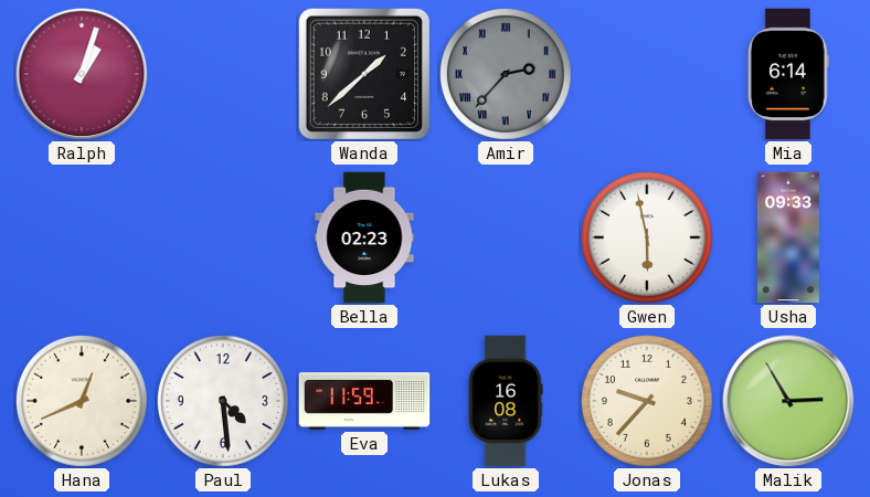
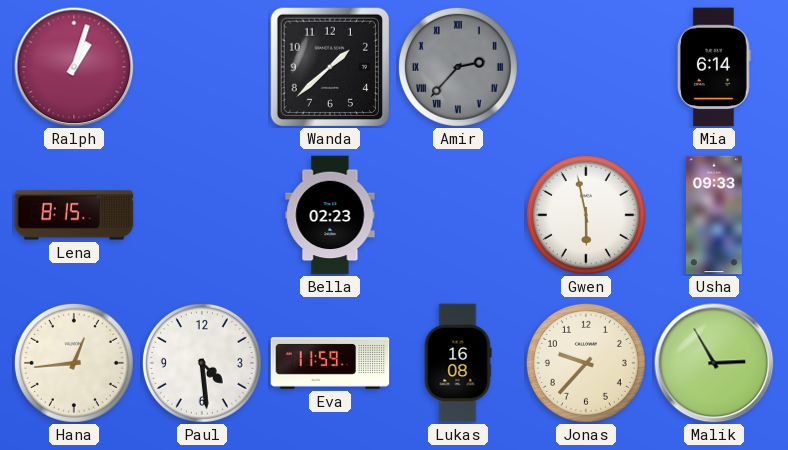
Lena: none -> 8:15 (74, 215)
Hana: 12:41 -> 12:44 (74, 363)
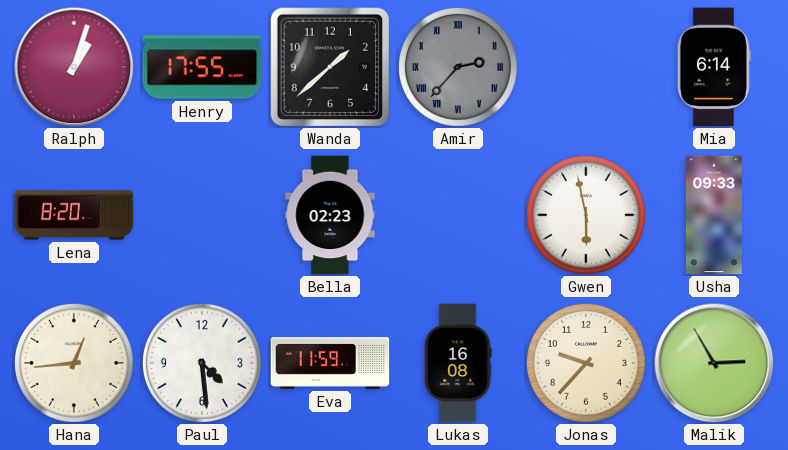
Henry: none -> 17:55 (202, 67)
Lena: 8:15 -> 8:20 (74, 215)
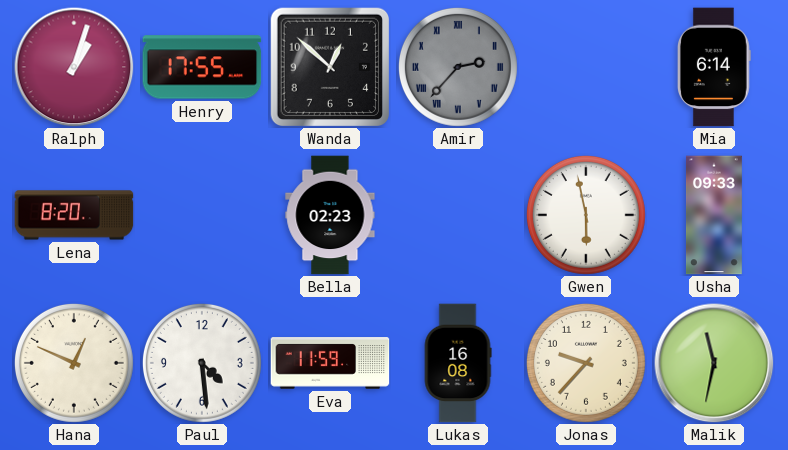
Wanda: 1:38 -> 12:52 (329, 66)
Hana: 12:44 -> 12:49 (74, 363)
Malik: 2:55 -> 11:32 (714, 363)
